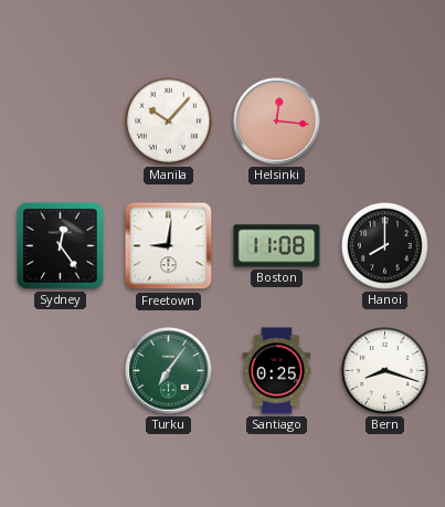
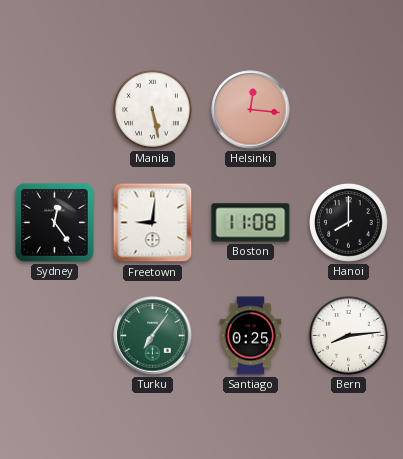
Manila: 10:07 -> 5:28 (153, 110)
Bern: 8:18 -> 8:14 (349, 336)
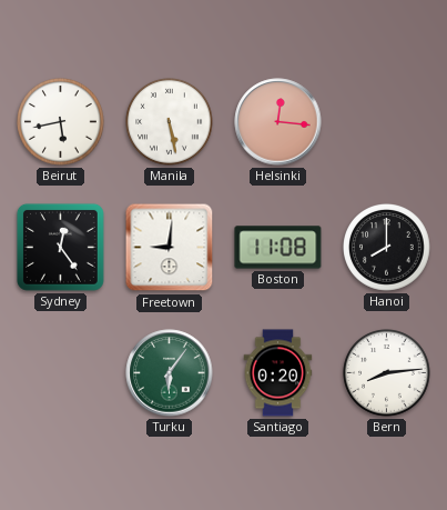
Beirut: none -> 5:43 (61, 122)
Turku: 7:06 -> 6:06 (170, 373)
Santiago: 0:25 -> 0:20 (278, 373)
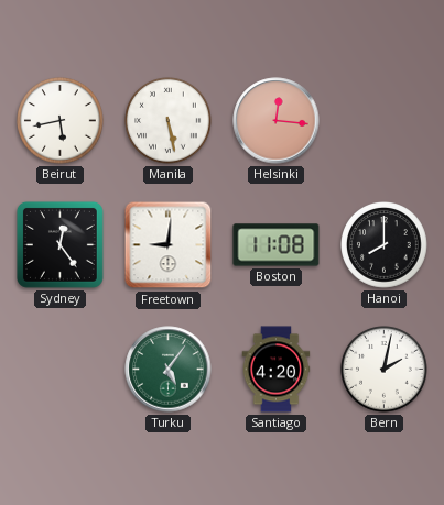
Turku: 6:06 -> 5:06 (169, 370)
Santiago: 0:20 -> 4:20 (277, 370)
Bern: 8:14 -> 2:02 (385, 370)
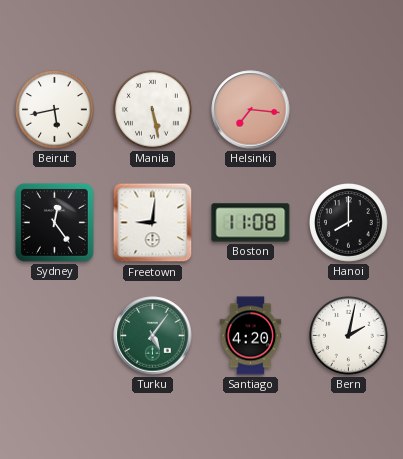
Helsinki: 12:16 -> 7:16 (251, 110)
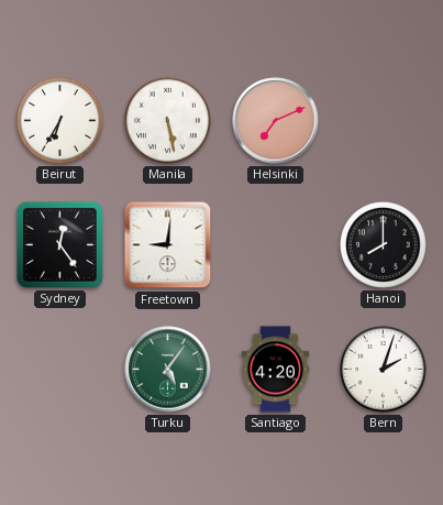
Beirut: 5:43 -> 6:35 (60, 121)
Helsinki: 7:16 -> 7:11 (276, 121)
Boston: 11:08 -> none (251, 223)
Bern: 2:02 -> 2:03 (384, 370)
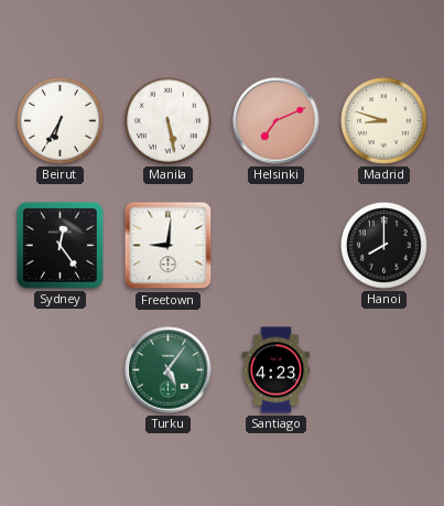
Madrid: none -> 8:48 (385, 121)
Santiago: 4:20 -> 4:23 (277, 370)
Bern: 2:03 -> none (384, 370)
